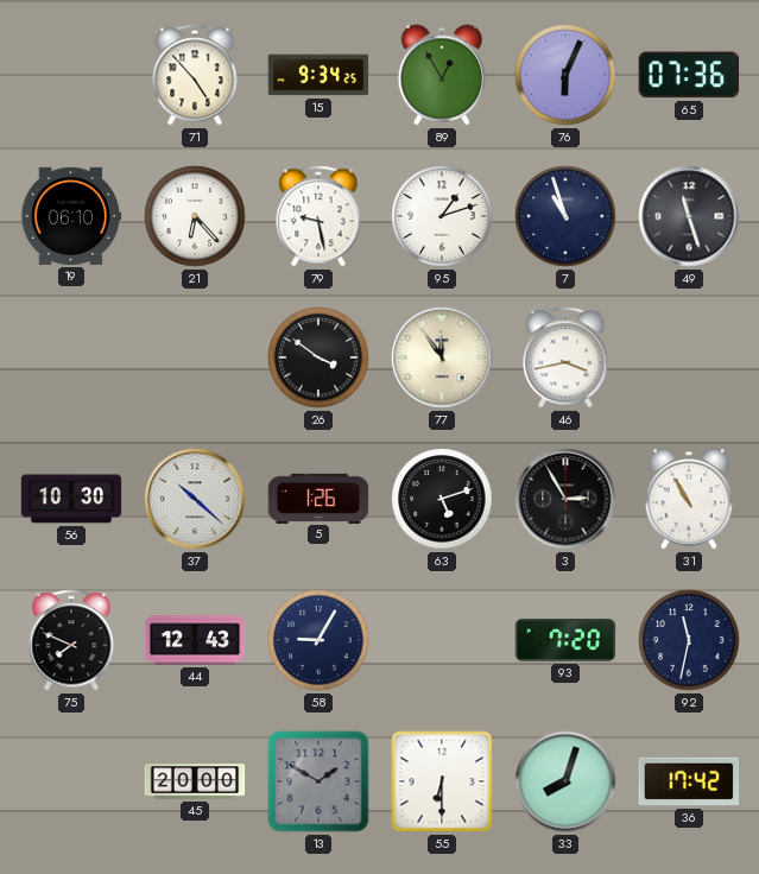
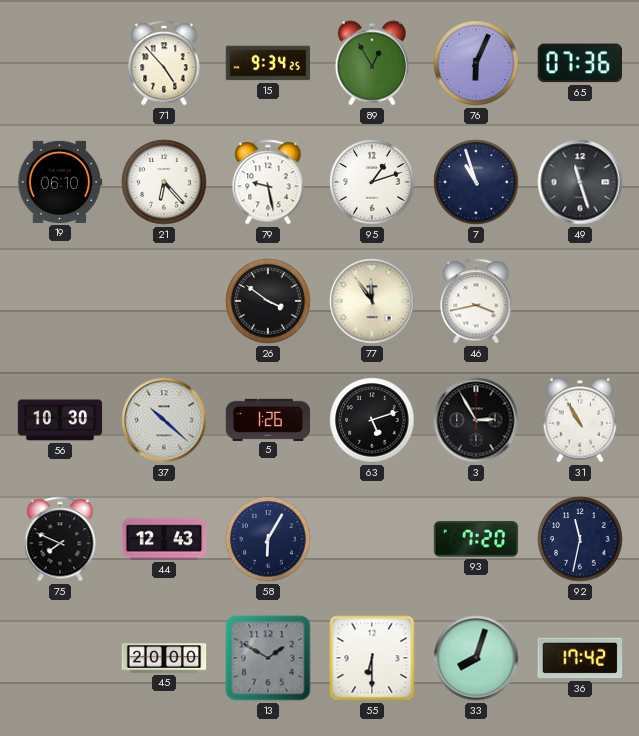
58: 9:05 -> 6:05 (268, 539)
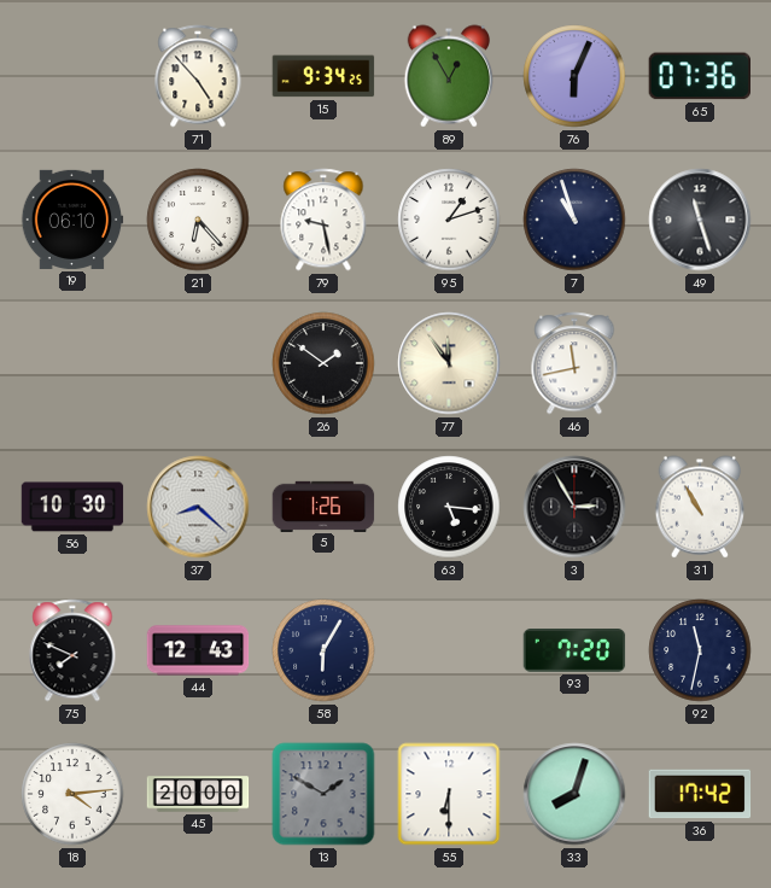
26: 3:51 -> 1:51 (323, 363)
46: 3:43 -> 11:43 (574, 363)
37: 10:22 -> 8:22 (198, 507)
63: 5:12 -> 5:16 (449, 507)
18: none -> 4:14 (72, 794)
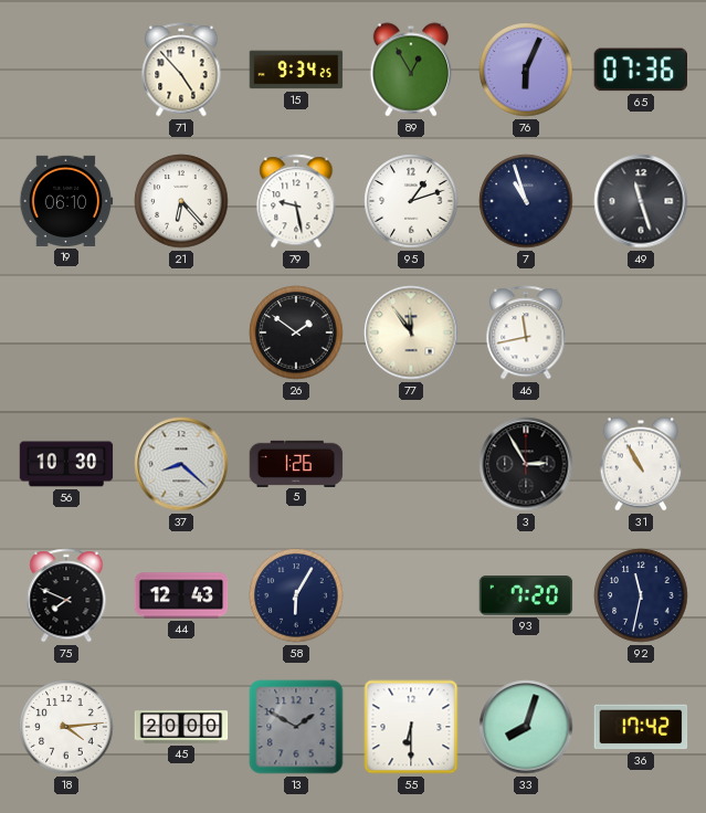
63: 5:16 -> none (449, 507)
